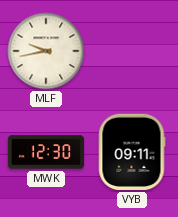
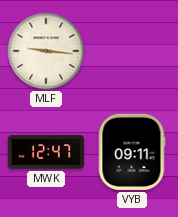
MLF: 9:43 -> 9:16 (46, 51)
MWK: 12:30 -> 12:47 (45, 152)
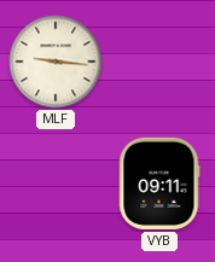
MWK: 12:47 -> none (45, 152)
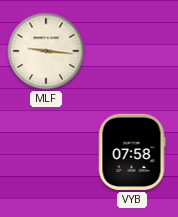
VYB: 09:11 -> 07:58 (132, 152)
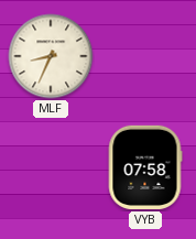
MLF: 9:16 -> 8:34 (51, 56)
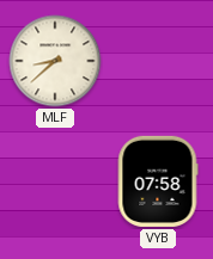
MLF: 8:34 -> 8:38 (55, 61)
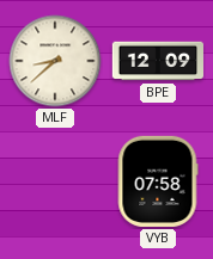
BPE: none -> 12:09 (157, 61)
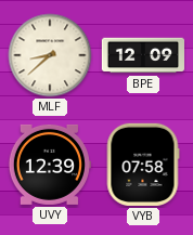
UVY: none -> 12:39 (49, 165)
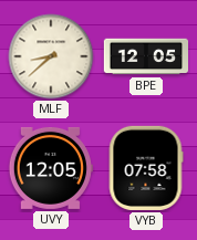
BPE: 12:09 -> 12:05 (145, 56)
UVY: 12:39 -> 12:05 (50, 168)
